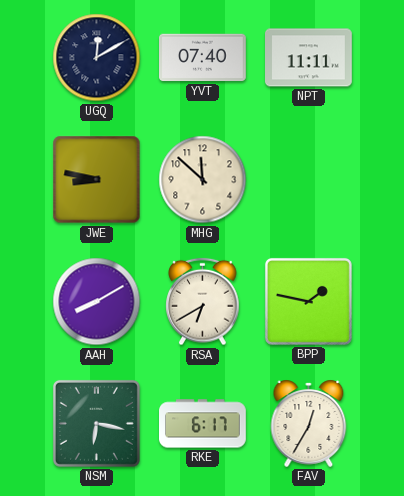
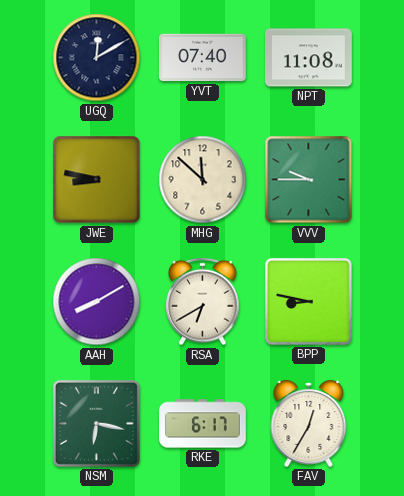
NPT: 11:11 -> 11:08 (309, 58)
VVV: none -> 9:45 (309, 180)
BPP: 1:47 -> 8:47 (308, 301)
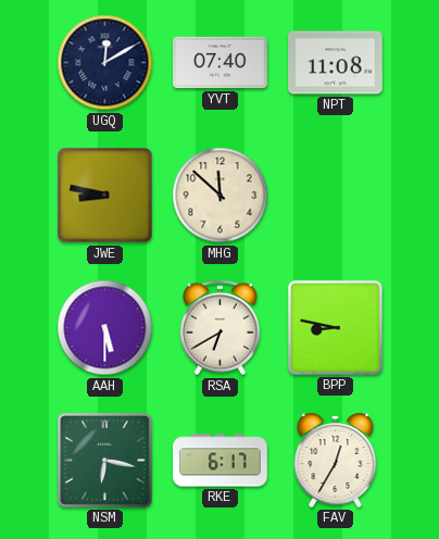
VVV: 9:45 -> none (309, 180)
AAH: 8:10 -> 5:30 (105, 328)
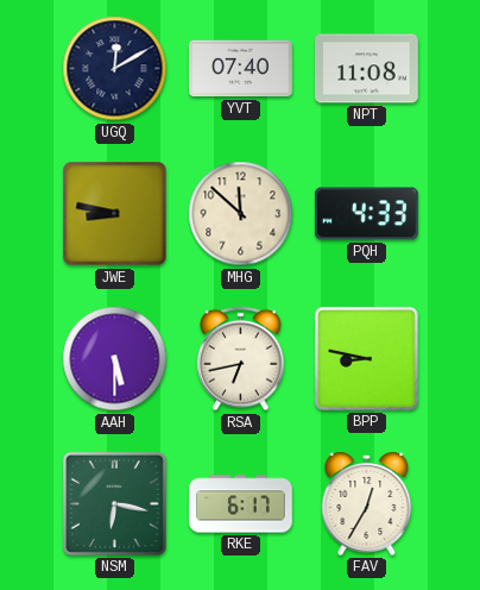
PQH: none -> 4:33 (366, 214)
RSA: 6:40 -> 6:43 (241, 359)
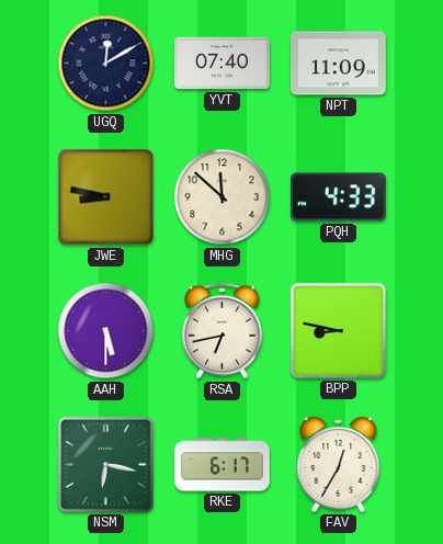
NPT: 11:08 -> 11:09 (339, 64)
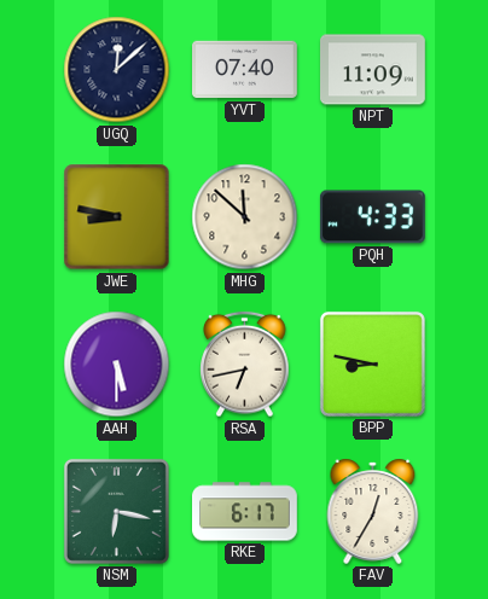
UGQ: 12:10 -> 12:08 (117, 70)
